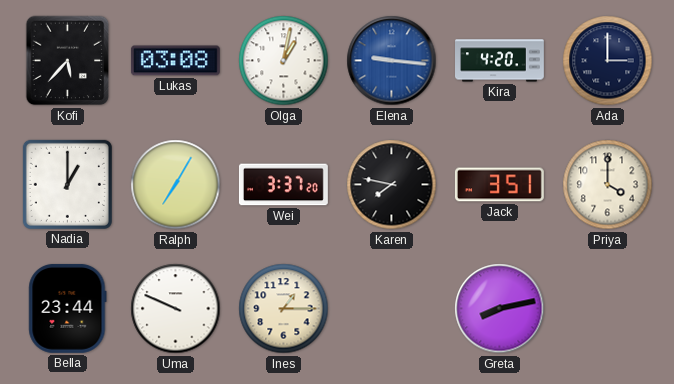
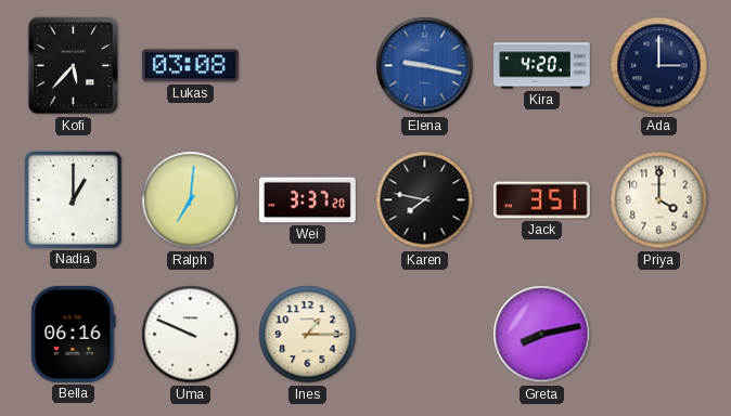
Olga: 1:02 -> none (284, 61)
Elena: 9:16 -> 9:17 (425, 66)
Ralph: 7:05 -> 7:01 (191, 200)
Bella: 23:44 -> 06:16 (74, 334)
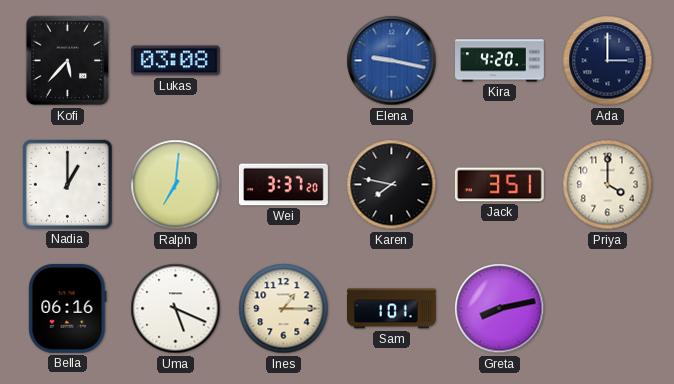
Uma: 9:49 -> 5:19 (176, 309)
Sam: none -> 1:01 (392, 309)
